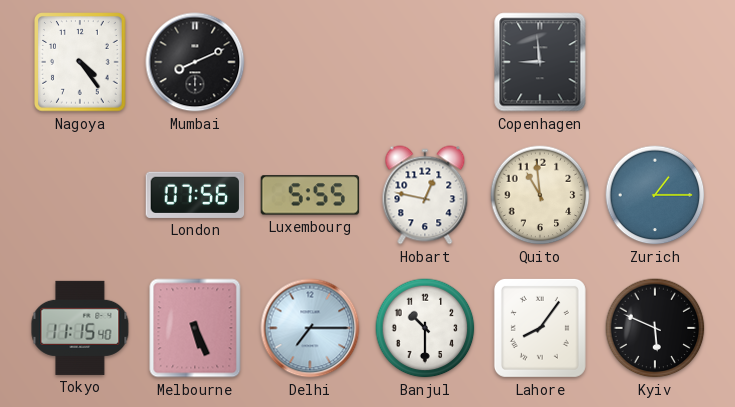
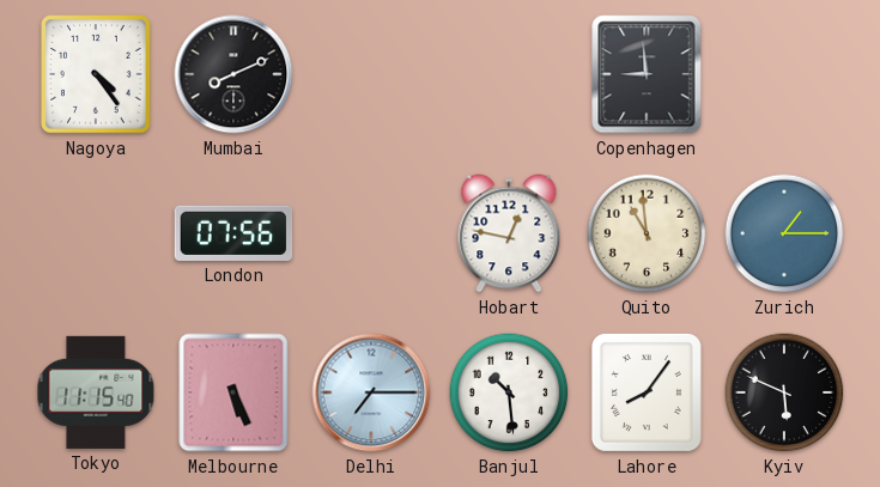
Luxembourg: 5:55 -> none (310, 195)
Banjul: 10:30 -> 10:29 (509, 392)
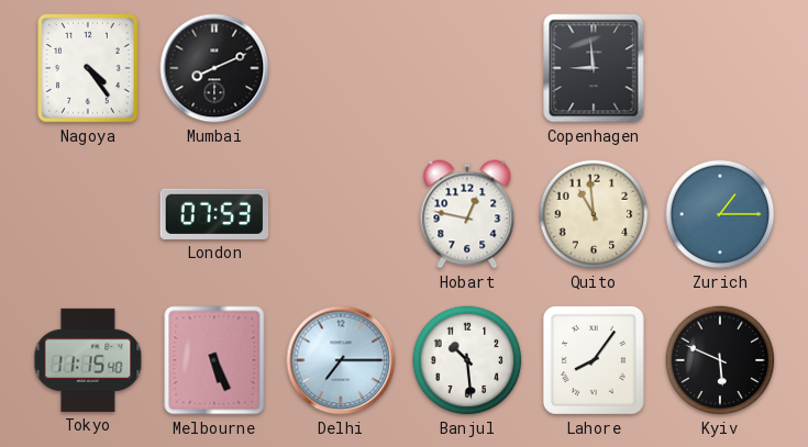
London: 07:56 -> 07:53 (214, 214)
